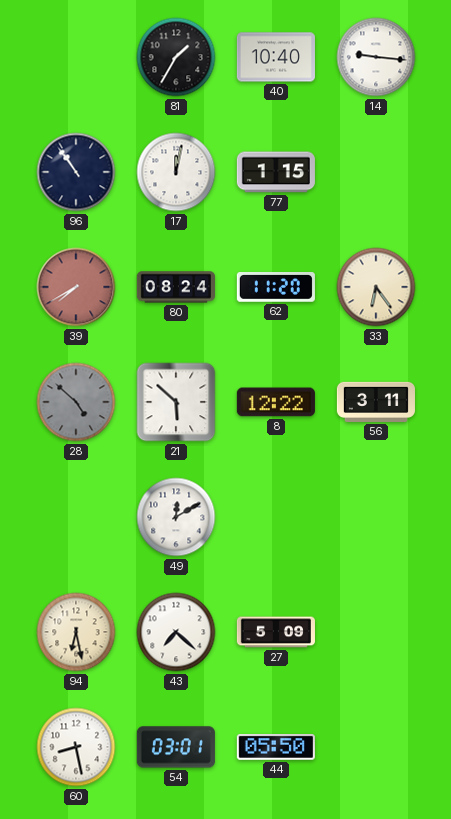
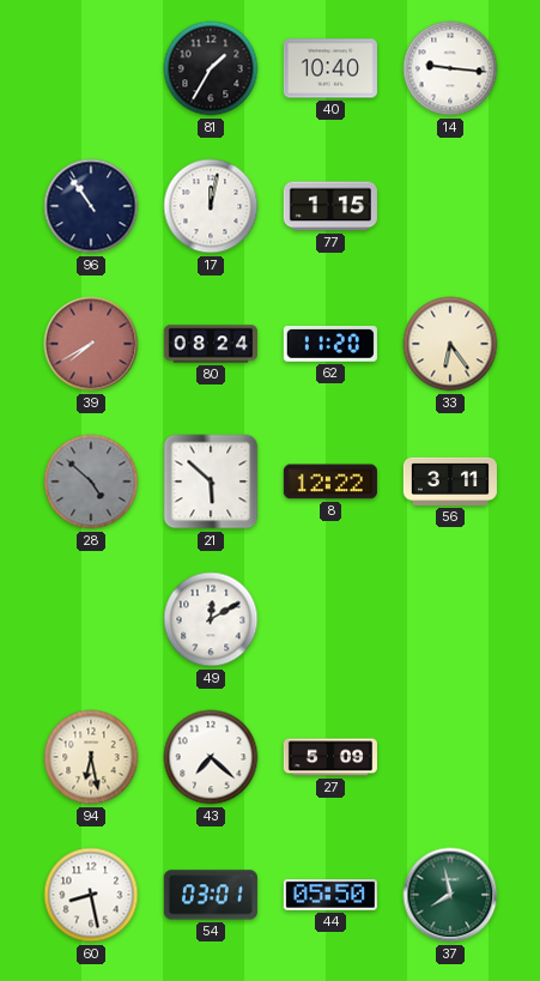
37: none -> 7:58 (450, 895)
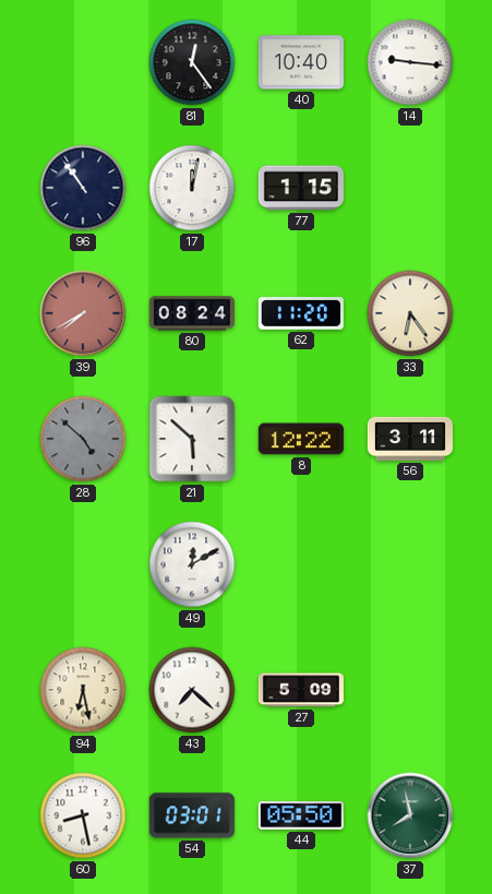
81: 1:35 -> 12:24 (192, 62)
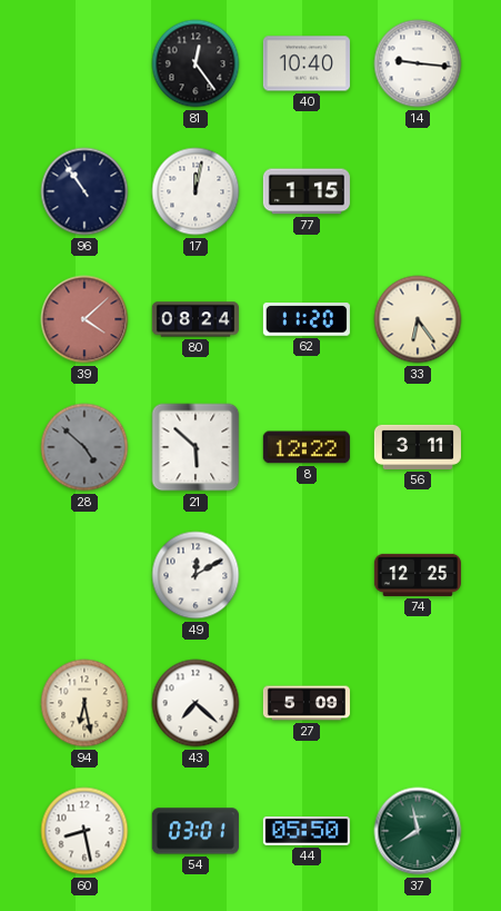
39: 7:40 -> 4:08 (84, 319)
74: none -> 12:25 (418, 575)
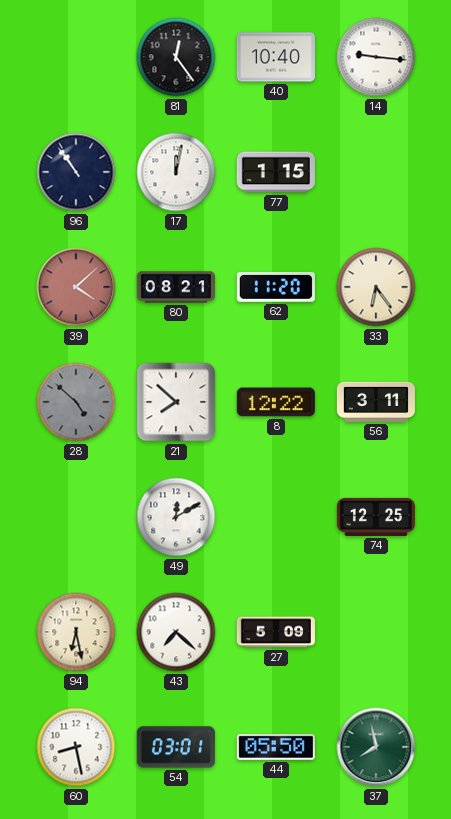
80: 08:24 -> 08:21 (176, 287)
21: 5:52 -> 7:52 (176, 402)
